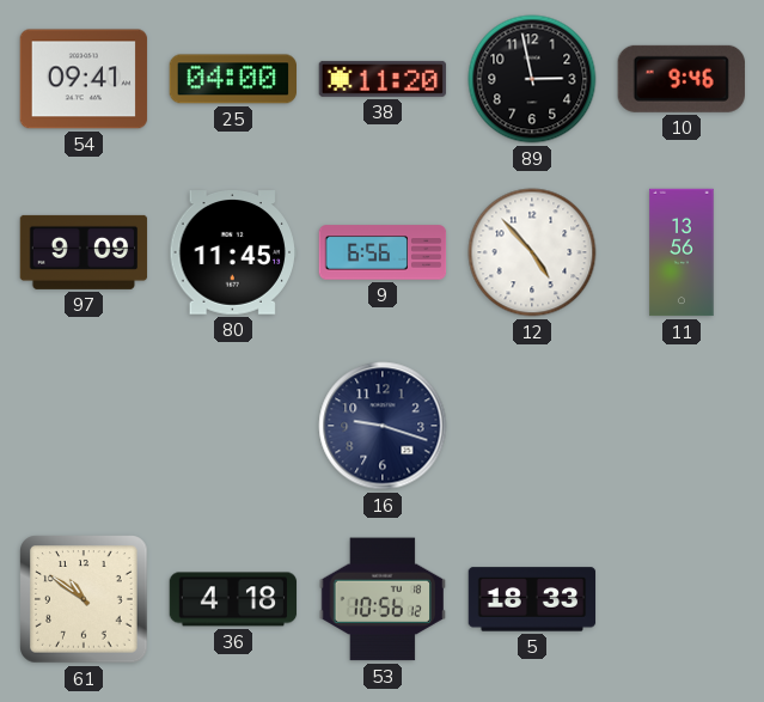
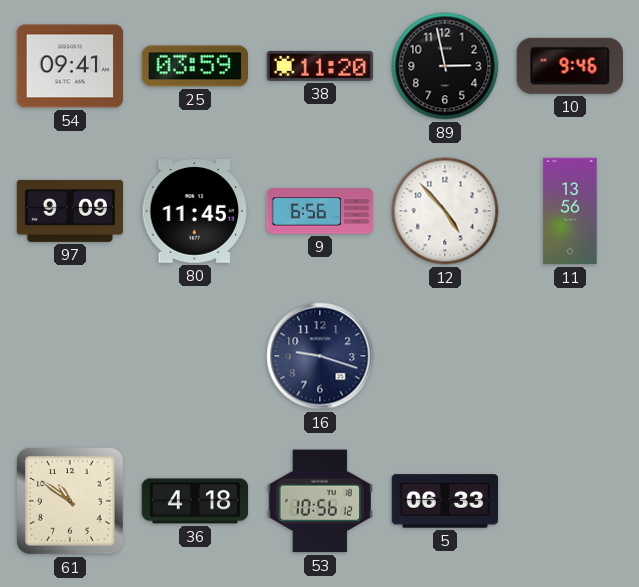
25: 04:00 -> 03:59 (194, 66)
5: 18:33 -> 06:33 (445, 501)
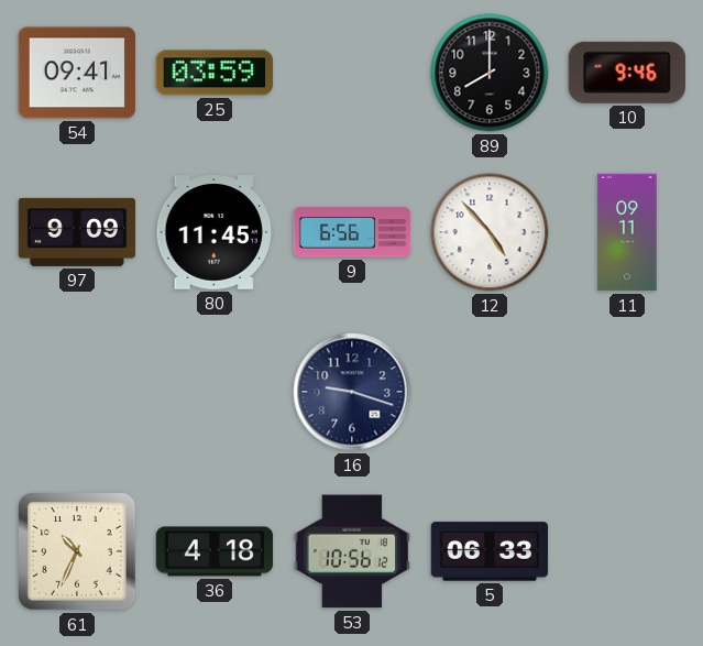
38: 11:20 -> none (320, 66)
89: 2:58 -> 8:00 (490, 73)
11: 13:56 -> 09:11 (627, 232)
61: 10:51 -> 10:34 (77, 551)
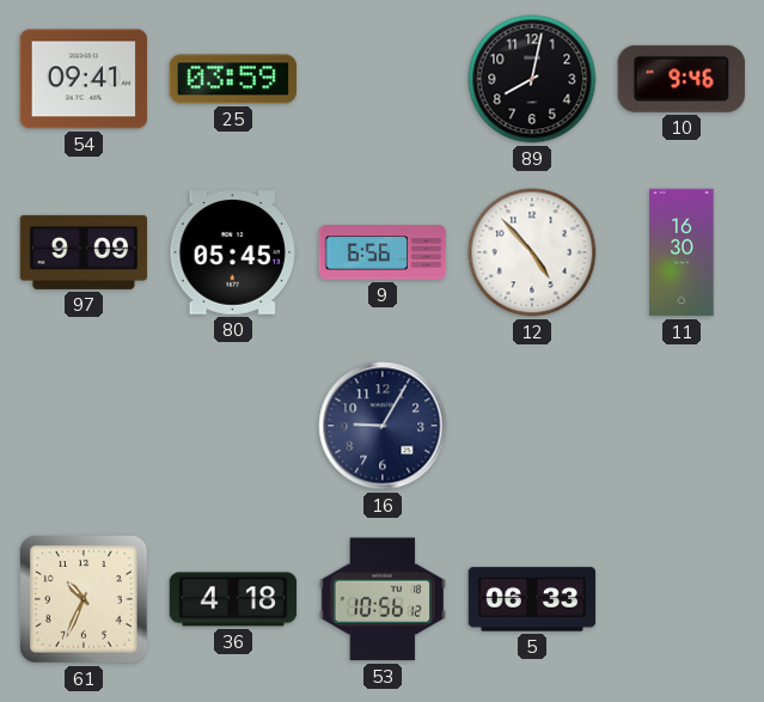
89: 8:00 -> 8:02 (532, 79)
80: 11:45 -> 05:45 (233, 252)
11: 09:11 -> 16:30 (682, 252)
16: 9:18 -> 9:05 (383, 426)
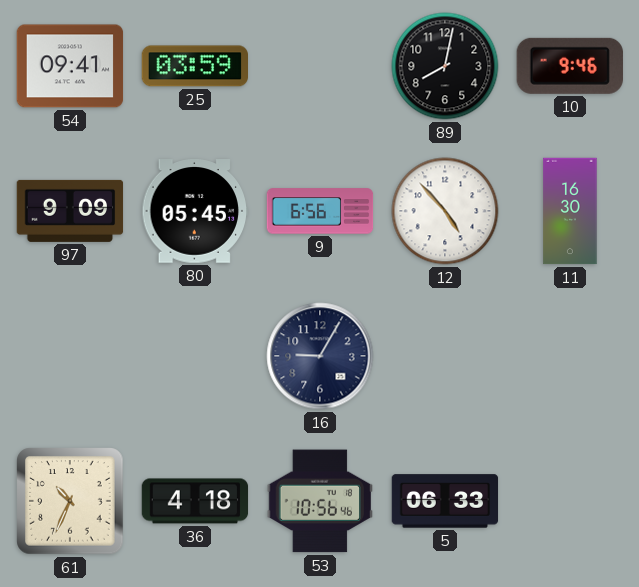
53: 10:56:12 -> 10:56:46 (319, 501)
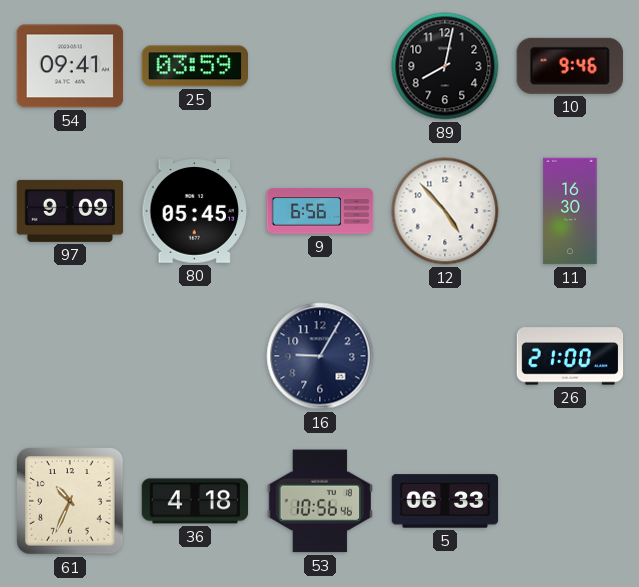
26: none -> 21:00 (570, 356)
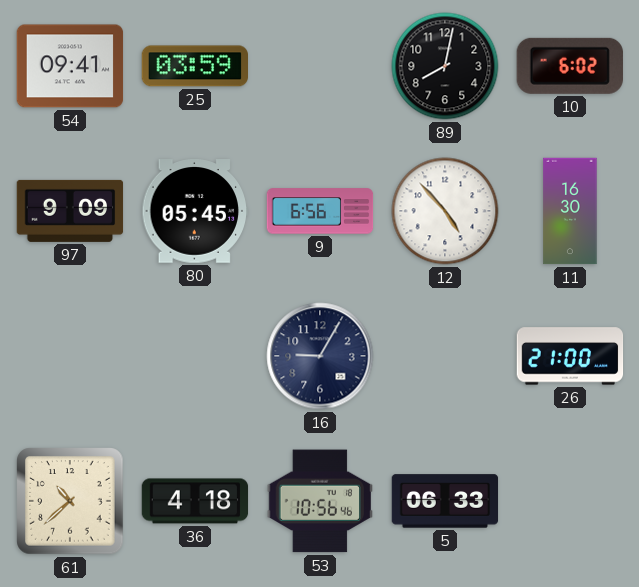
10: 9:46 -> 6:02 (570, 66)
61: 10:34 -> 10:38 (70, 501)
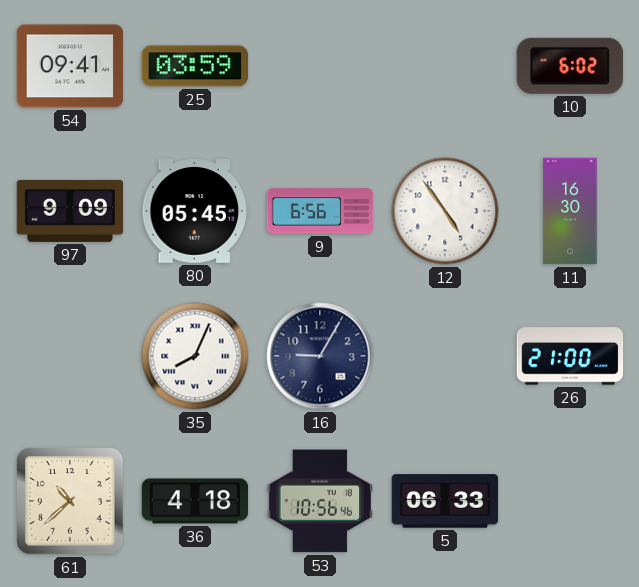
89: 8:02 -> none (445, 66)
12: 4:53 -> 4:54 (445, 211)
35: none -> 8:04 (195, 356)
